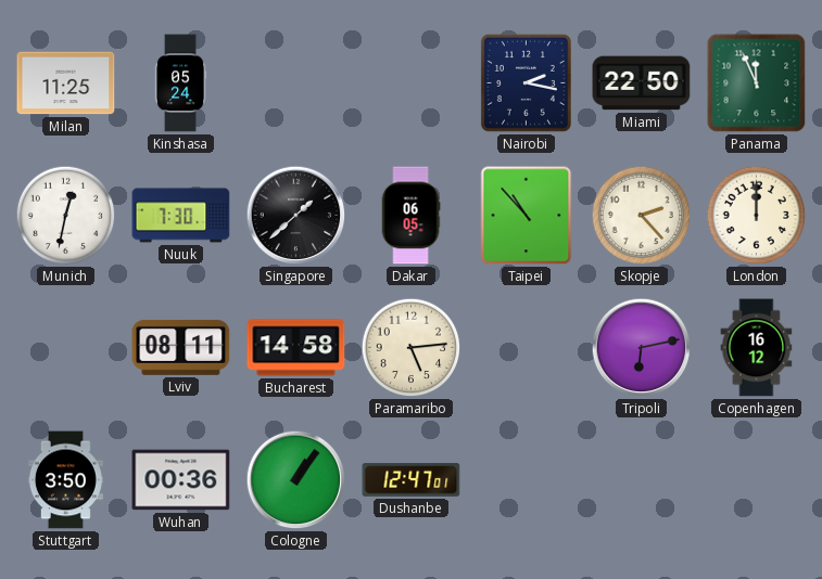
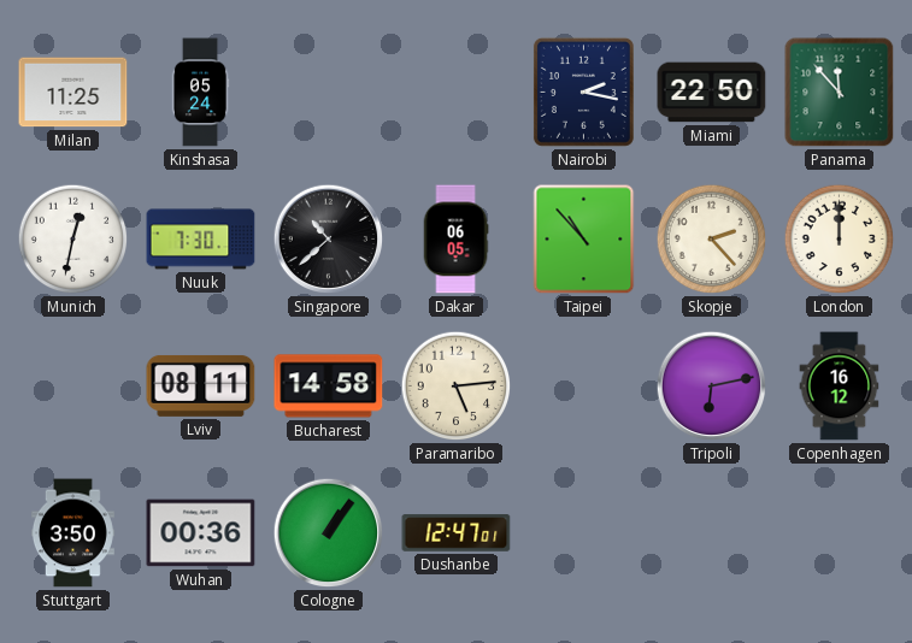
Panama: 11:56 -> 11:53 (840, 93)
Singapore: 1:38 -> 10:38 (329, 240)
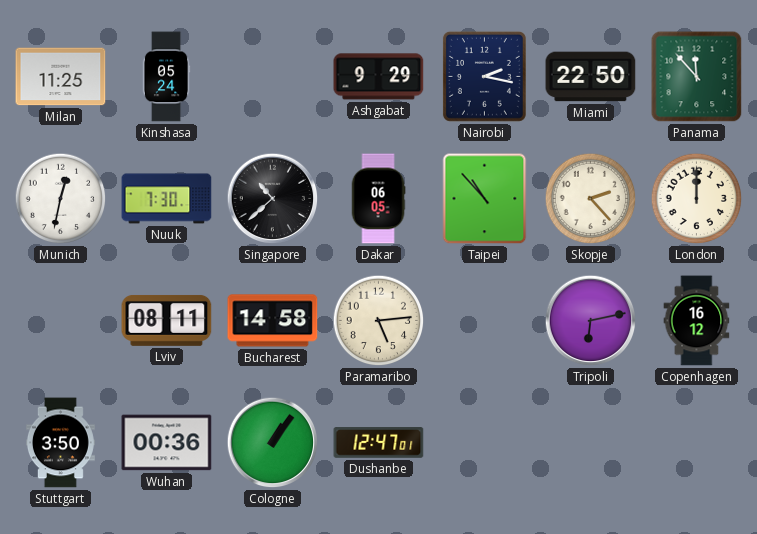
Ashgabat: none -> 9:29 (379, 77)
